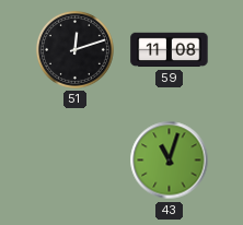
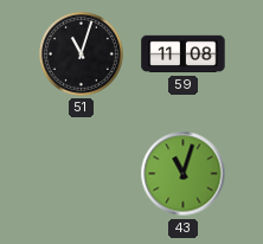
51: 12:12 -> 11:03 (81, 53)
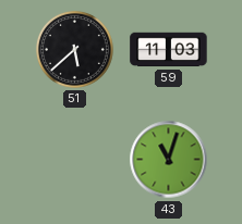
51: 11:03 -> 5:38 (74, 49)
59: 11:08 -> 11:03 (169, 50)
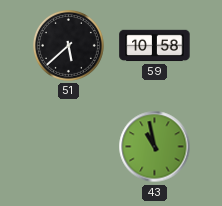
59: 11:03 -> 10:58 (155, 46)
43: 11:03 -> 10:58 (155, 147)
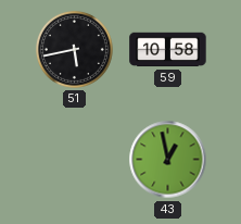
51: 5:38 -> 5:43 (74, 49)
43: 10:58 -> 12:58 (168, 160)
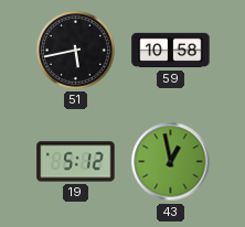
19: none -> 5:12 (76, 162)
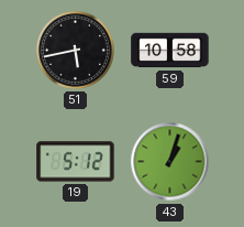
43: 12:58 -> 1:03 (170, 162)
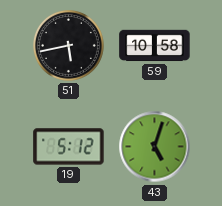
43: 1:03 -> 5:03 (155, 147)
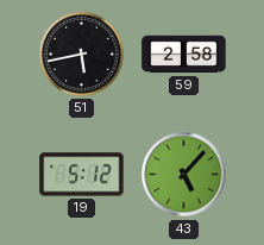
59: 10:58 -> 2:58 (184, 55)
43: 5:03 -> 5:07 (184, 175)
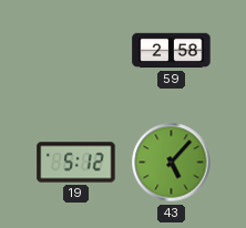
51: 5:43 -> none (81, 54)
